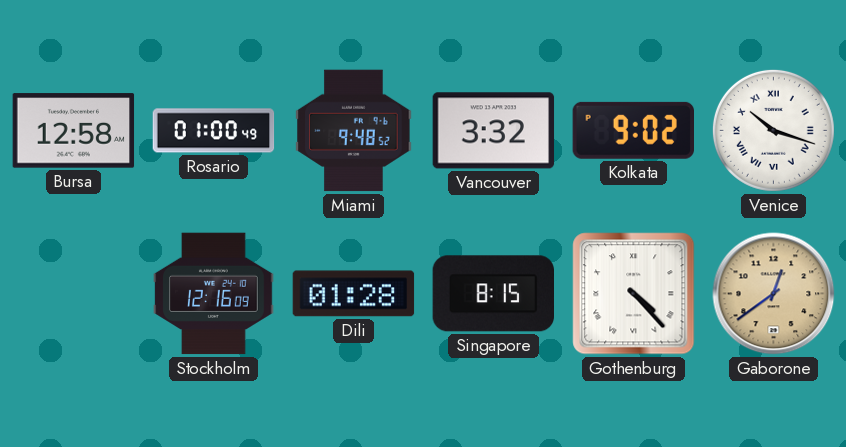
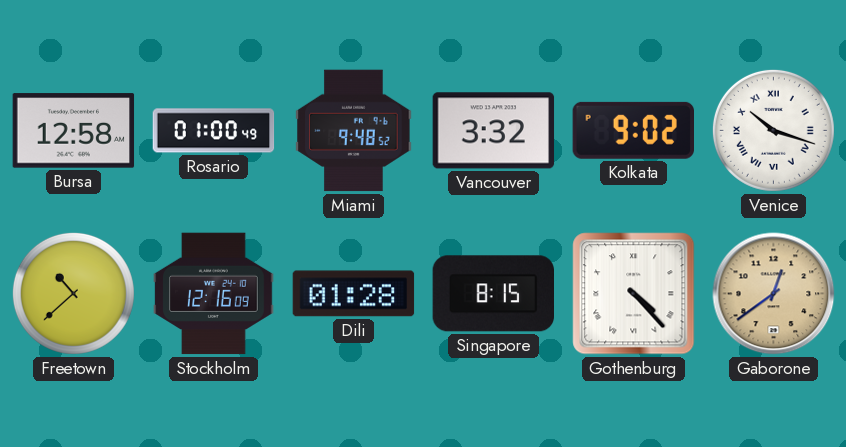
Freetown: none -> 10:38 (73, 293)
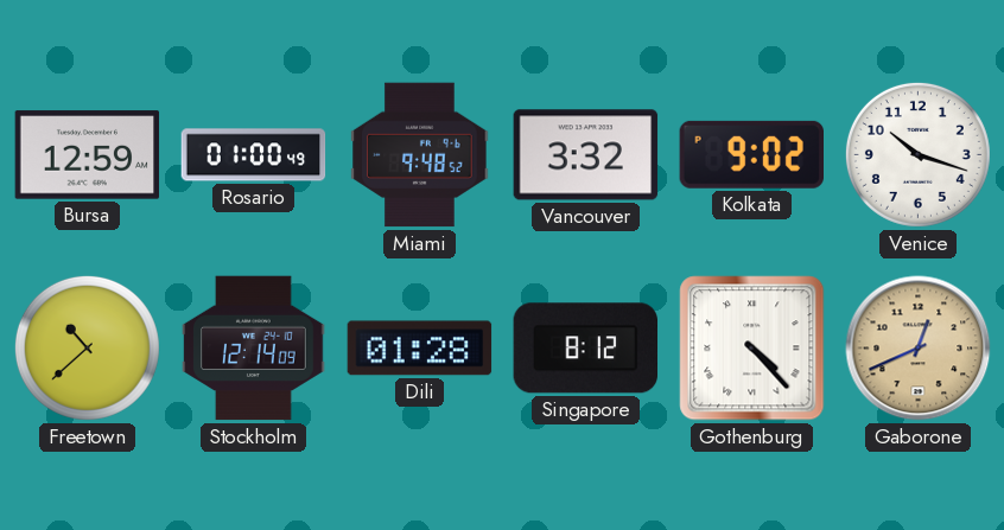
Bursa: 12:58 -> 12:59 (88, 155)
Venice numerals: Roman -> Arabic (917, 154)
Stockholm: 12:16 -> 12:14 (254, 349)
Singapore: 8:15 -> 8:12 (585, 349)
Gaborone: 12:39 -> 12:41 (919, 349)
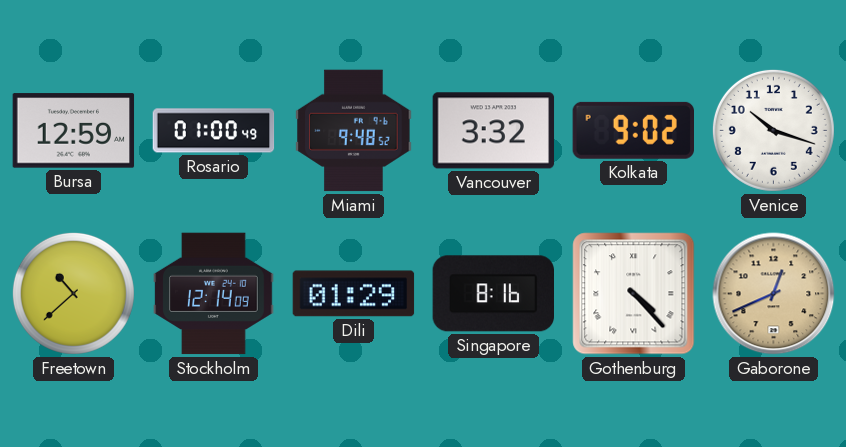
Dili: 01:28 -> 01:29 (354, 294)
Singapore: 8:12 -> 8:16 (493, 294)
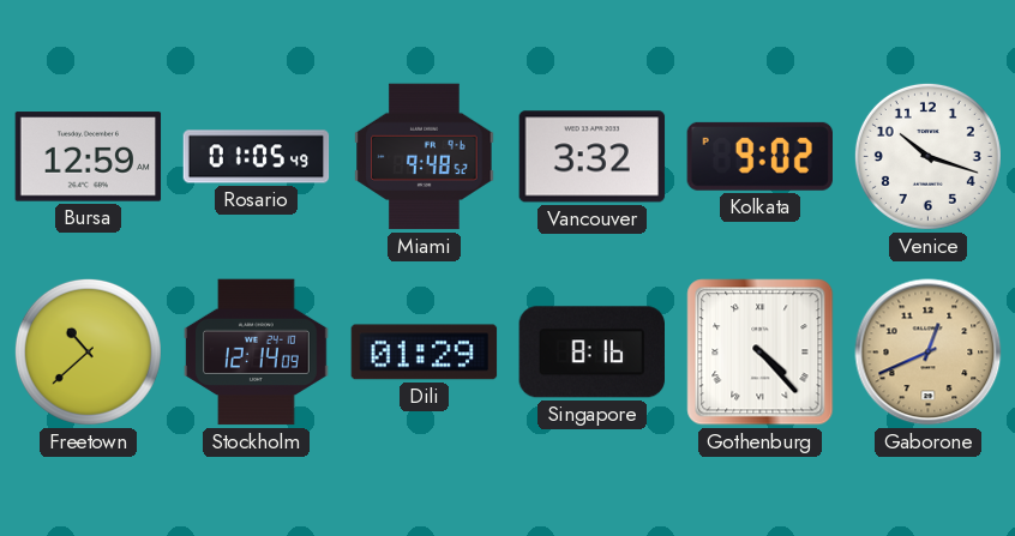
Rosario: 01:00 -> 01:05 (257, 157)
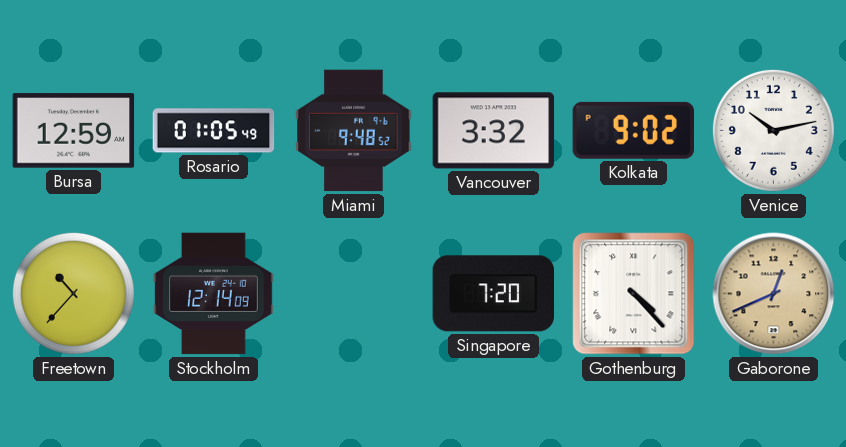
Venice: 10:18 -> 10:13 (773, 130)
Freetown: 10:38 -> 10:37 (73, 293)
Dili: 01:29 -> none (425, 353)
Singapore: 8:16 -> 7:20 (493, 294)
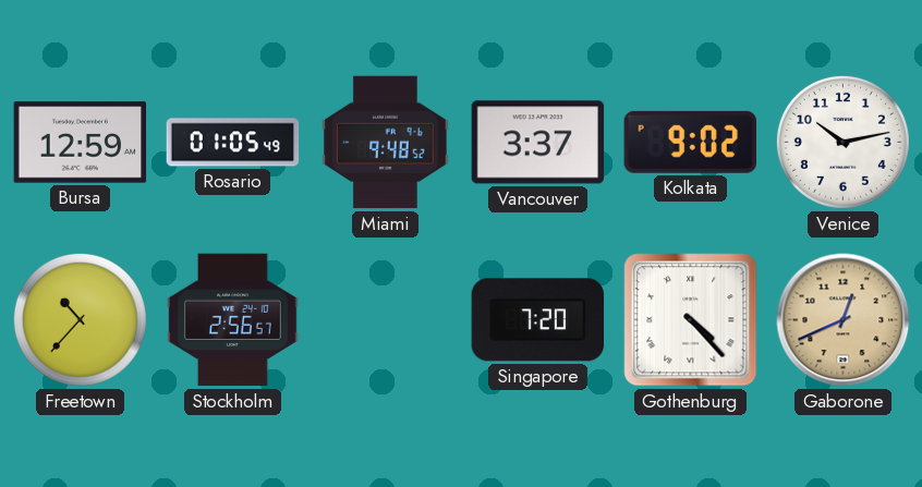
Vancouver: 3:32 -> 3:37 (538, 143)
Stockholm: 12:14 -> 2:56 (233, 320)
